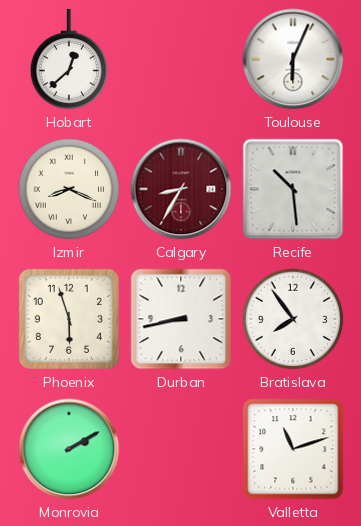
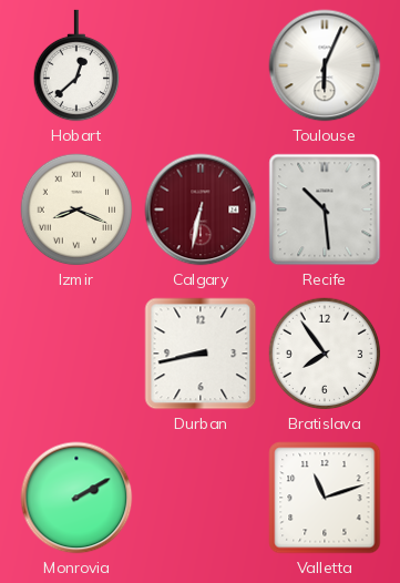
Calgary: 8:35 -> 6:32 (201, 209)
Phoenix: 5:57 -> none (69, 319)
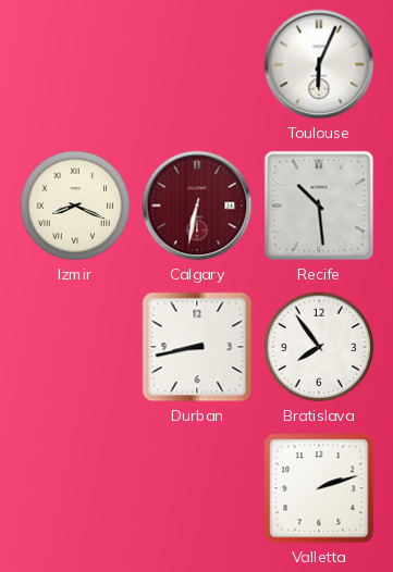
Hobart: 12:38 -> none (76, 65)
Monrovia: 2:10 -> none (76, 498)
Valletta: 11:12 -> 2:12 (319, 488)
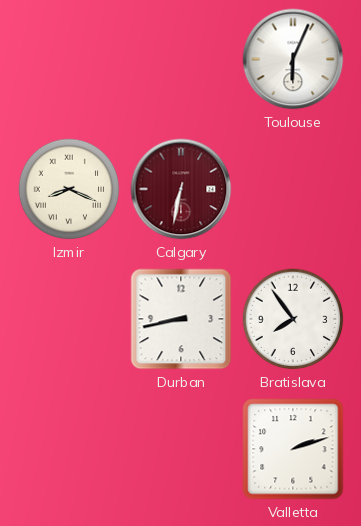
Recife: 10:29 -> none (319, 206)
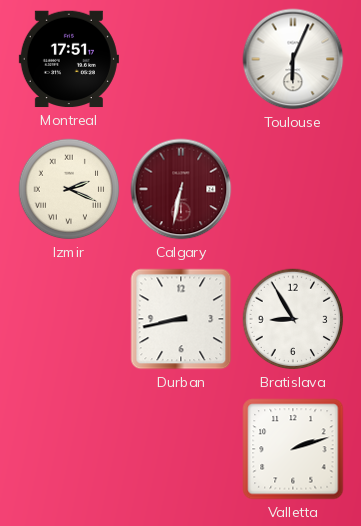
Montreal: none -> 17:51 (69, 59)
Izmir: 8:19 -> 2:19 (69, 189)
Bratislava: 7:54 -> 8:55 (293, 319)
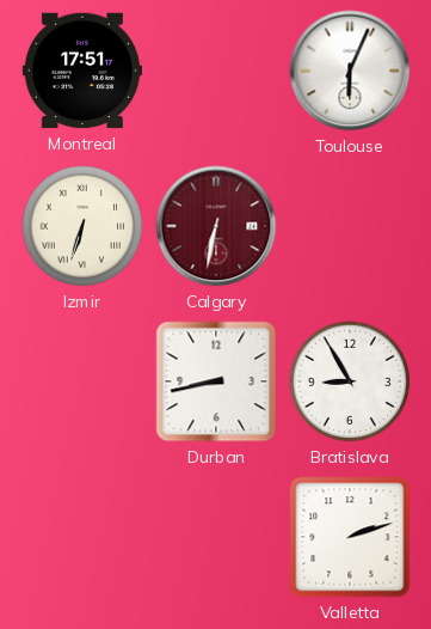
Izmir: 2:19 -> 6:33 (82, 226)
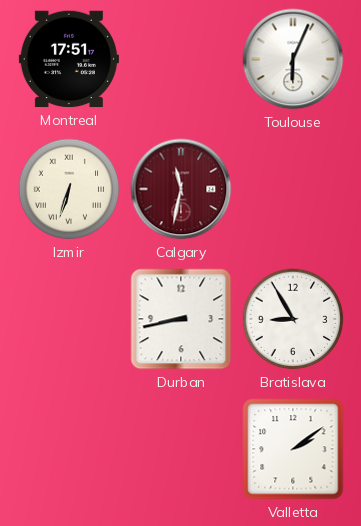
Calgary: 6:32 -> 11:32 (181, 189)
Valletta: 2:12 -> 2:09 (293, 449)
